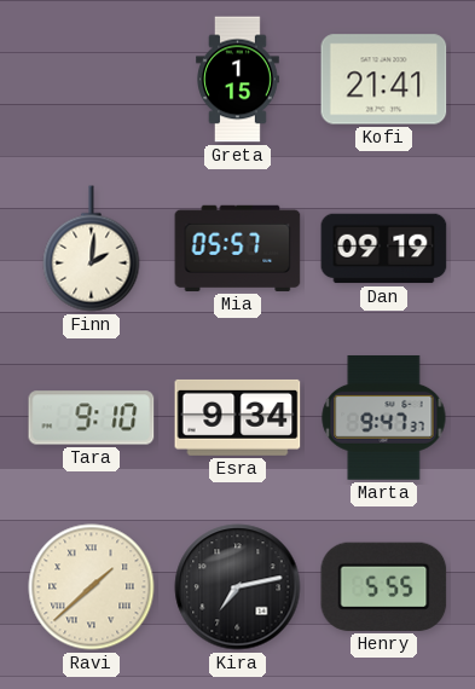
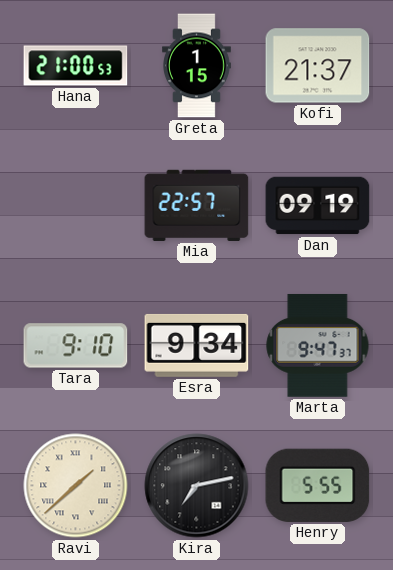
Hana: none -> 21:00 (76, 66)
Kofi: 21:41 -> 21:37 (318, 66)
Finn: 2:01 -> none (92, 249)
Mia: 05:57 -> 22:57 (197, 205)
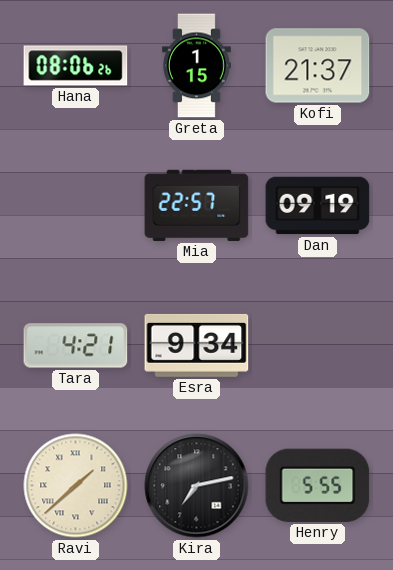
Hana: 21:00 -> 08:06 (76, 66)
Tara: 9:10 -> 4:21 (76, 346)
Marta: 9:47 -> none (318, 345)
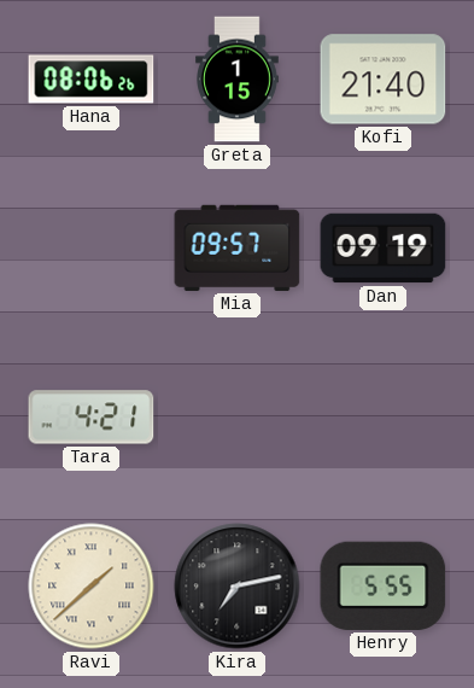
Kofi: 21:37 -> 21:40 (384, 80)
Mia: 22:57 -> 09:57 (238, 247)
Esra: 9:34 -> none (197, 345)
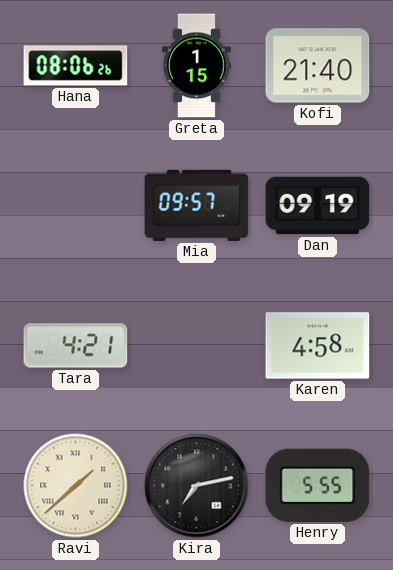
Karen: none -> 4:58 (318, 346)
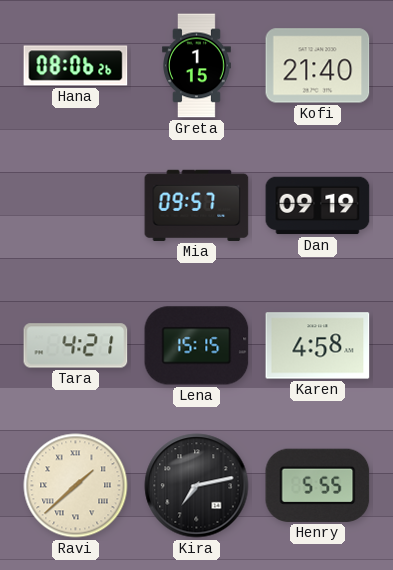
Lena: none -> 15:15 (197, 346)
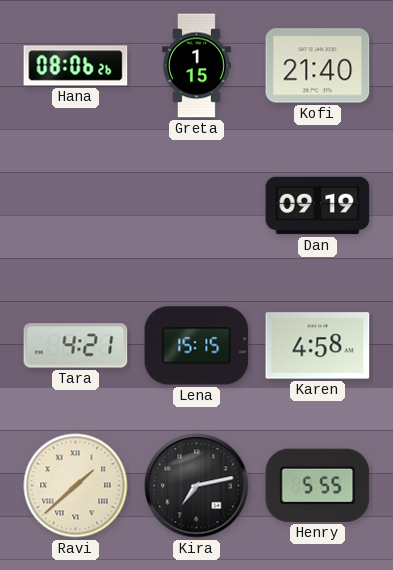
Mia: 09:57 -> none (197, 205)
